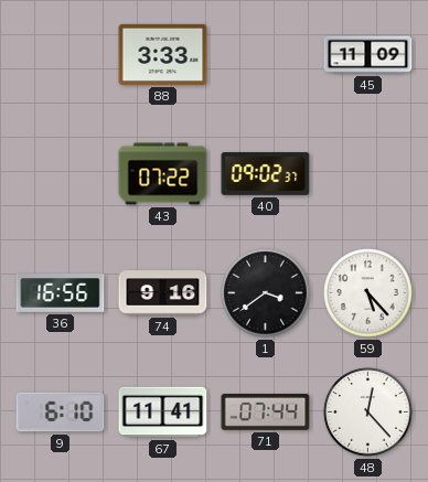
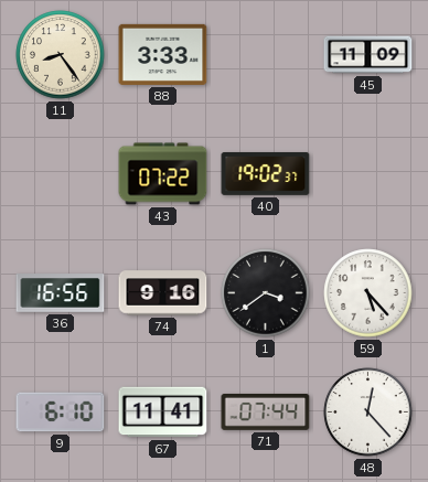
11: none -> 8:24 (61, 55)
40: 09:02 -> 19:02 (266, 173)
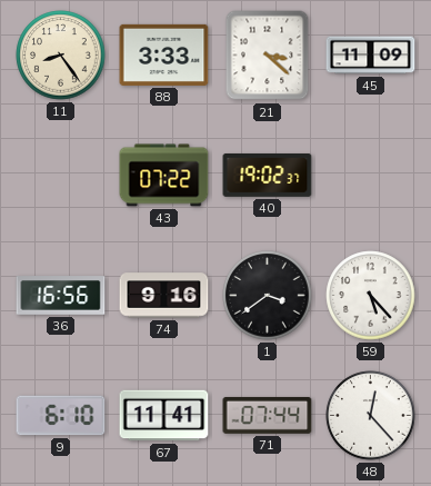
21: none -> 3:22 (268, 56)
